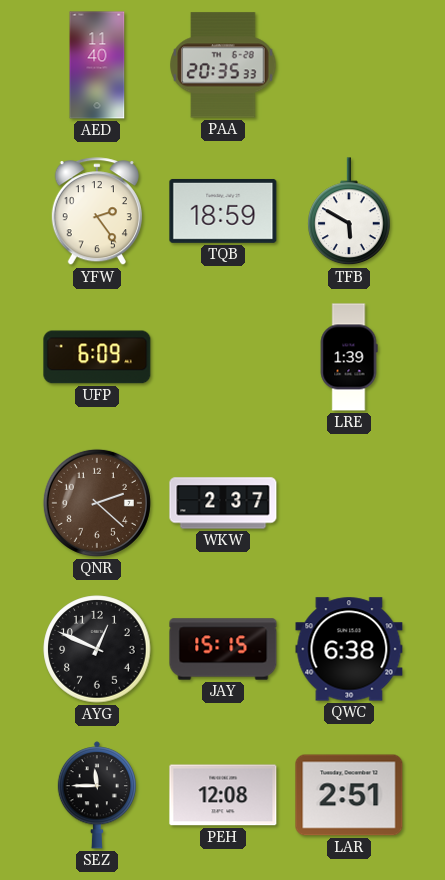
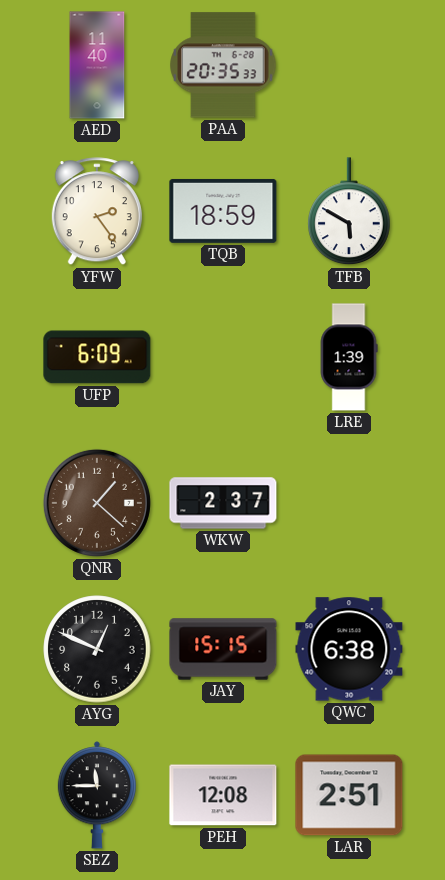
QNR: 2:22 -> 1:22 (97, 503)
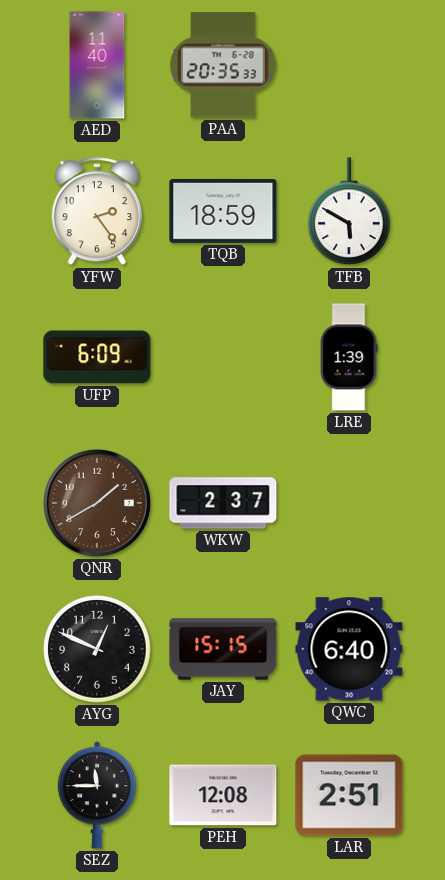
QNR: 1:22 -> 1:40 (97, 503)
QWC: 6:38 -> 6:40 (349, 649)
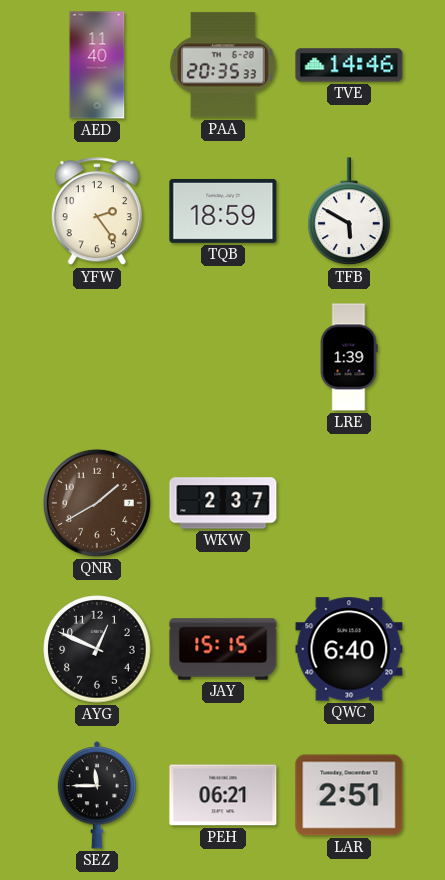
TVE: none -> 14:46 (349, 65)
UFP: 6:09 -> none (97, 357)
PEH: 12:08 -> 06:21 (223, 795)
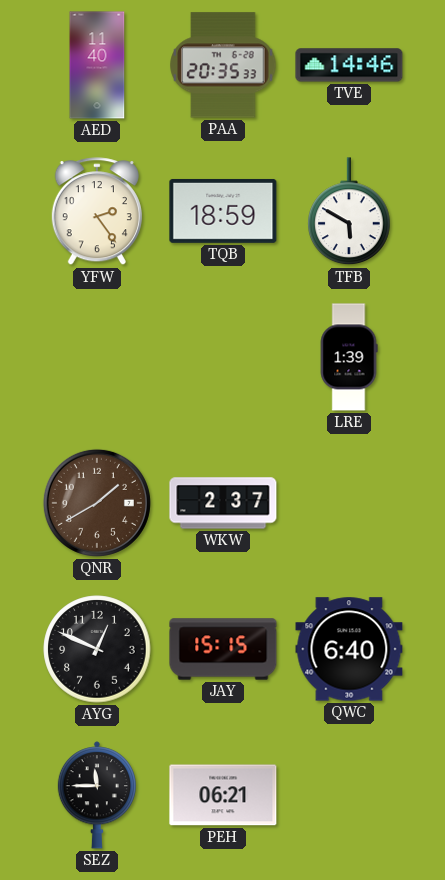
LAR: 2:51 -> none (349, 795)
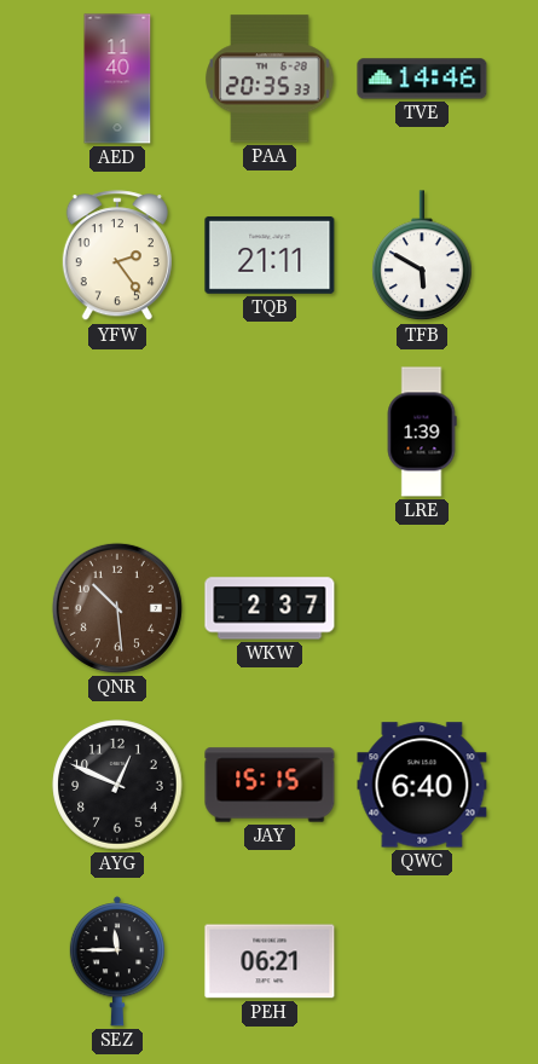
TQB: 18:59 -> 21:11 (270, 255)
QNR: 1:40 -> 10:29 (117, 608)
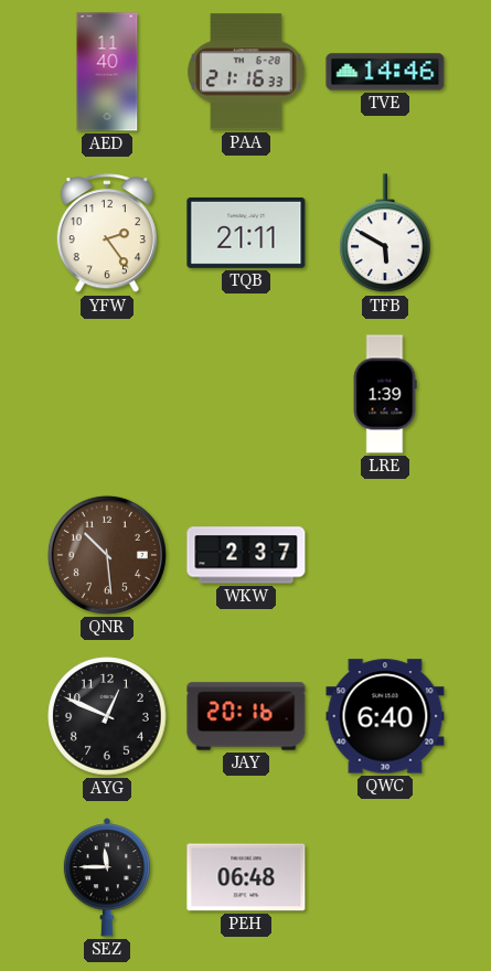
PAA: 20:35 -> 21:16 (246, 72)
JAY: 15:15 -> 20:16 (246, 716)
PEH: 06:21 -> 06:48 (246, 877)
